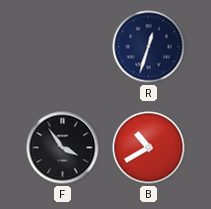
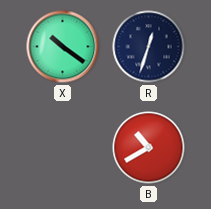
X: none -> 10:21 (63, 47)
F: 3:54 -> none (63, 148)
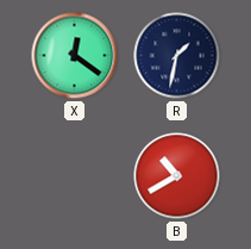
X: 10:21 -> 12:21 (75, 56)
R: 12:33 -> 1:32 (177, 56)
